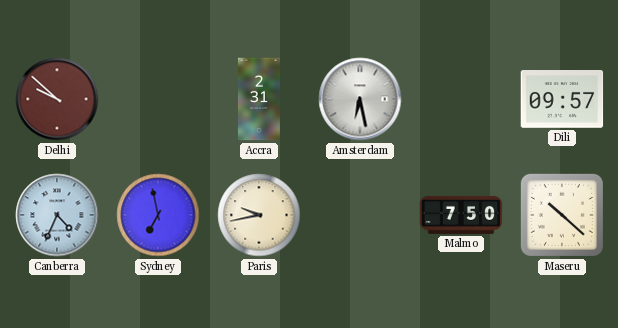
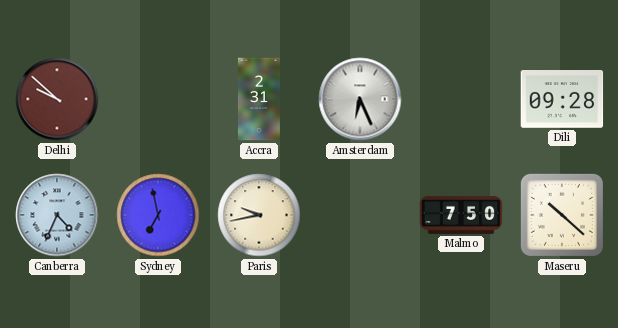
Amsterdam: 6:28 -> 6:26 (360, 99)
Dili: 09:57 -> 09:28 (562, 100)
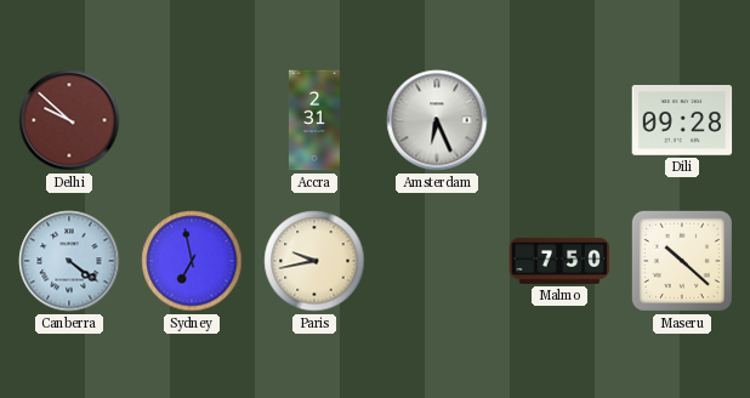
Canberra: 4:34 -> 4:21 (69, 261)
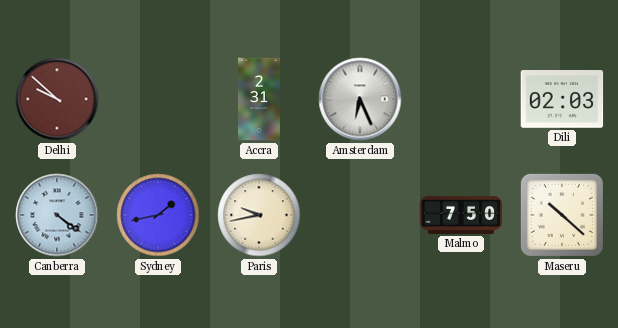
Dili: 09:28 -> 02:03 (562, 100)
Sydney: 6:58 -> 1:43 (158, 215)
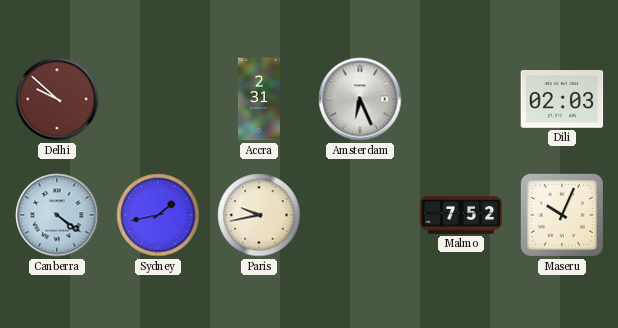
Malmo: 7:50 -> 7:52 (461, 215)
Maseru: 10:22 -> 10:04 (562, 215)
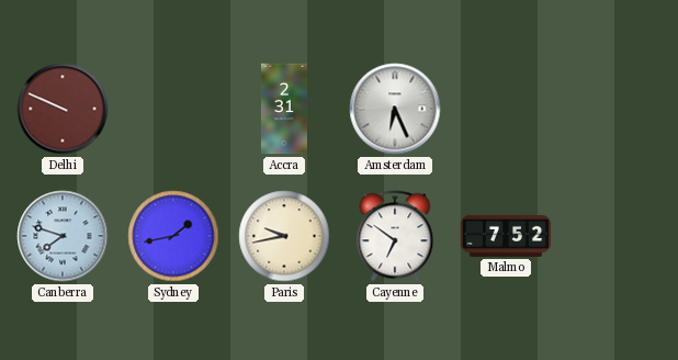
Delhi: 9:52 -> 9:49 (63, 109)
Dili: 02:03 -> none (562, 100)
Canberra: 4:21 -> 7:48 (63, 236)
Cayenne: none -> 6:51 (395, 236)
Maseru: 10:04 -> none (562, 215)
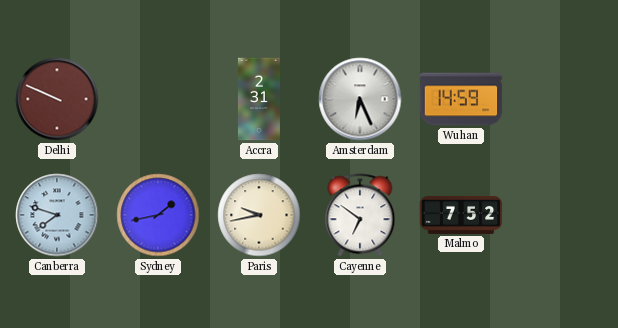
Wuhan: none -> 14:59 (461, 99)
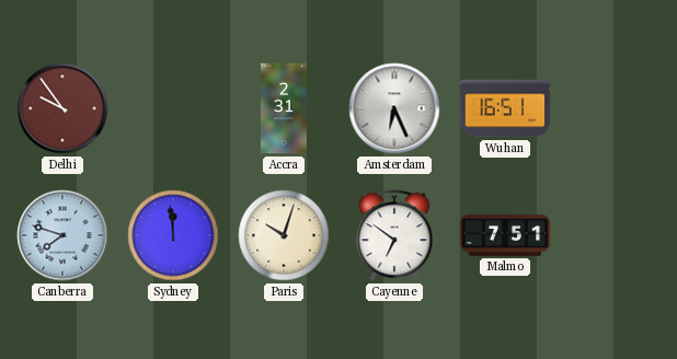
Delhi: 9:49 -> 9:54 (62, 108)
Wuhan: 14:59 -> 16:51 (505, 108)
Sydney: 1:43 -> 11:59 (173, 235)
Paris: 9:43 -> 10:03 (284, 235)
Malmo: 7:52 -> 7:51 (505, 235)
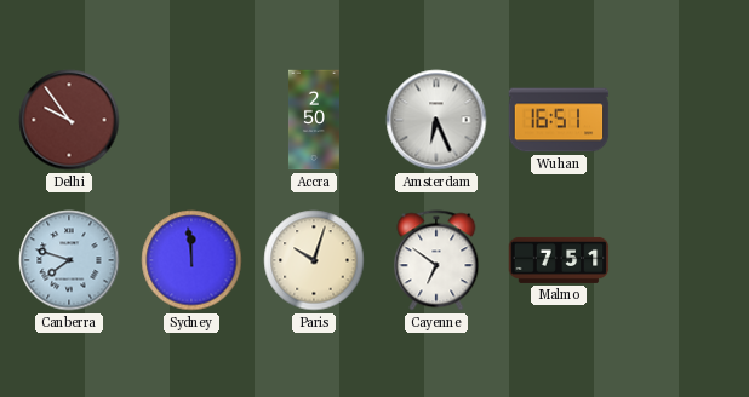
Accra: 2:31 -> 2:50 (314, 120)
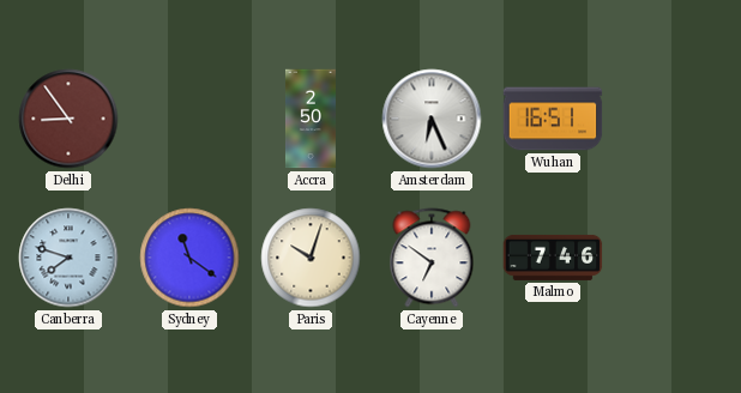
Delhi: 9:54 -> 8:54 (68, 119)
Sydney: 11:59 -> 11:21 (189, 258)
Malmo: 7:51 -> 7:46 (553, 258)
